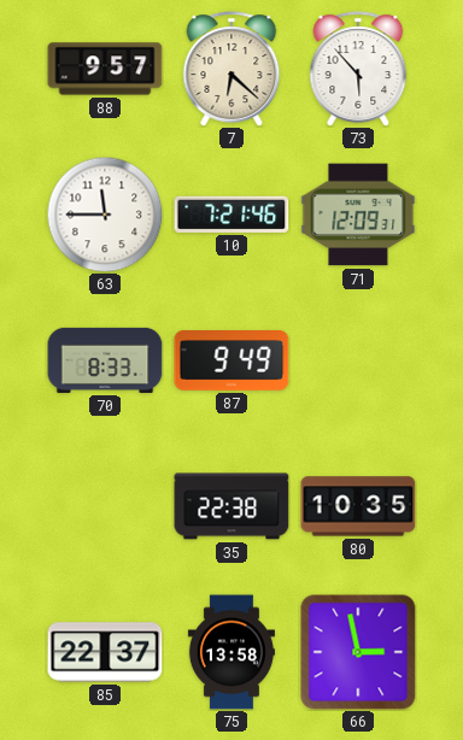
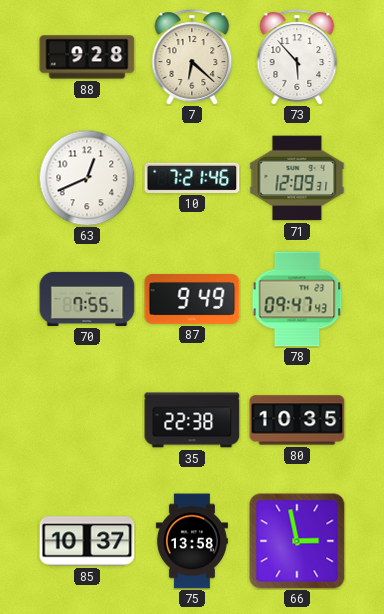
88: 9:57 -> 9:28 (87, 57)
63: 11:45 -> 12:41 (87, 178)
70: 8:33 -> 7:55 (87, 299)
78: none -> 09:47 (297, 299)
85: 22:37 -> 10:37 (87, 541)
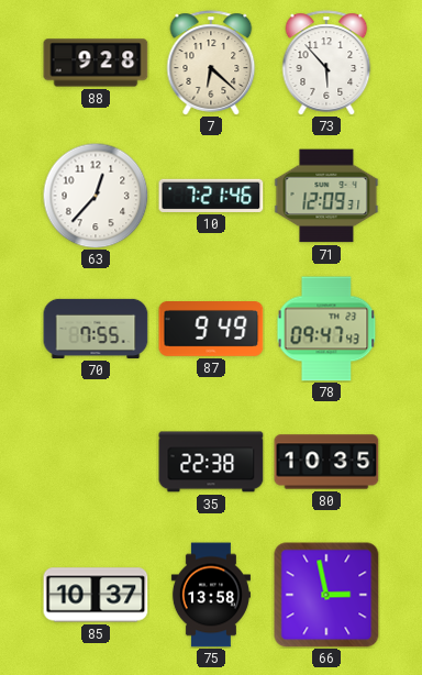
63: 12:41 -> 12:37 (96, 196)
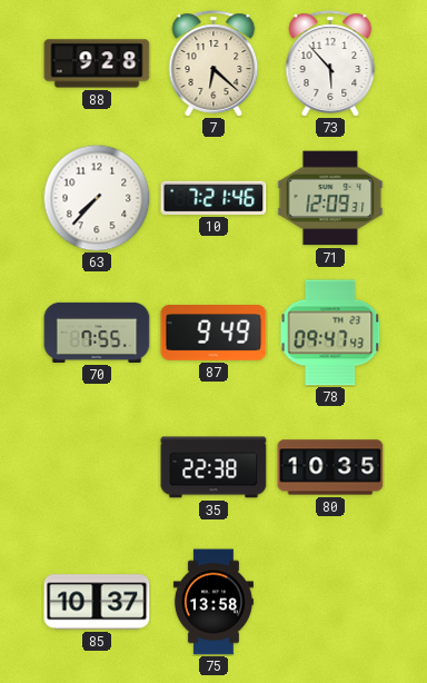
63: 12:37 -> 7:37 (97, 198)
66: 2:58 -> none (326, 595)
